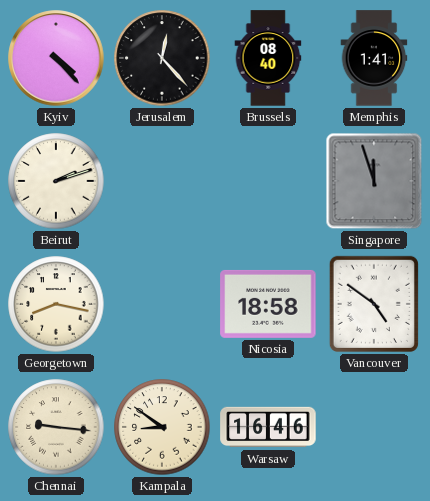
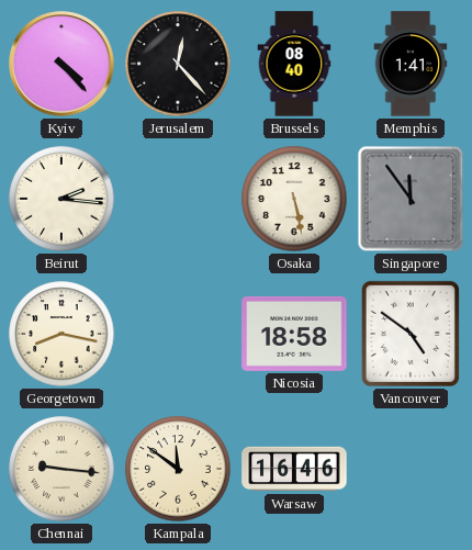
Beirut: 2:12 -> 2:16 (61, 199)
Osaka: none -> 5:28 (294, 199)
Singapore: 11:57 -> 11:54 (411, 199)
Kampala: 8:51 -> 11:51 (178, 469)
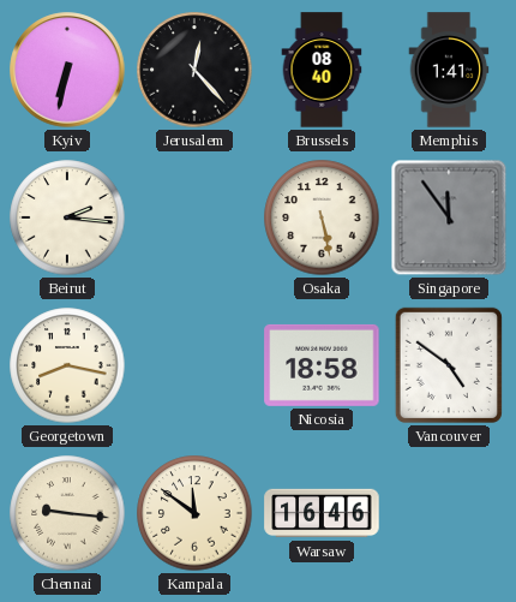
Kyiv: 4:23 -> 6:32 (67, 70)
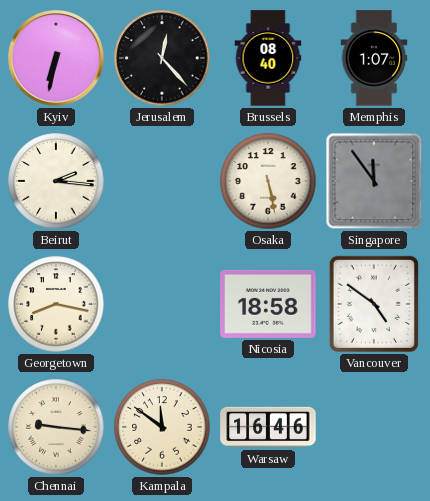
Memphis: 1:41 -> 1:07 (374, 58)
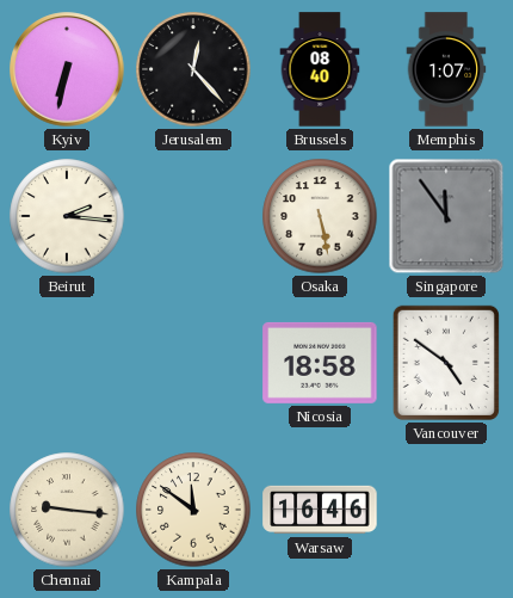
Georgetown: 8:17 -> none (56, 304)
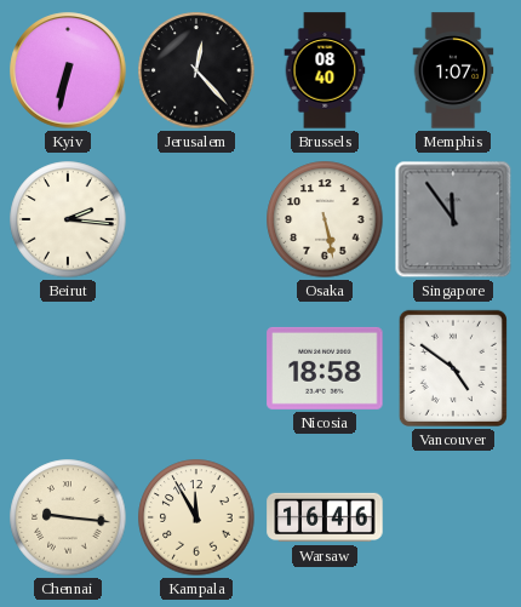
Kampala: 11:51 -> 11:55 (196, 517)
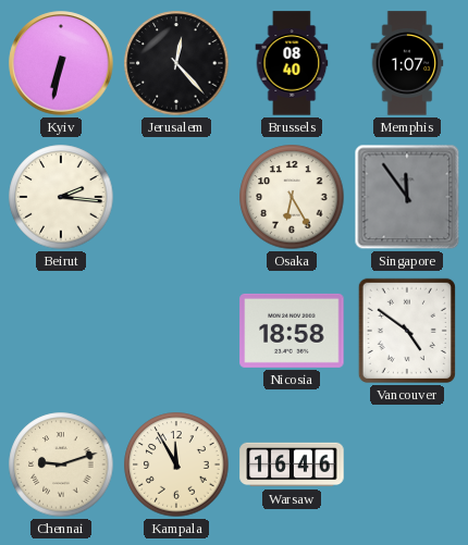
Osaka: 5:28 -> 6:25 (292, 197)
Chennai: 9:16 -> 9:12 (61, 465)
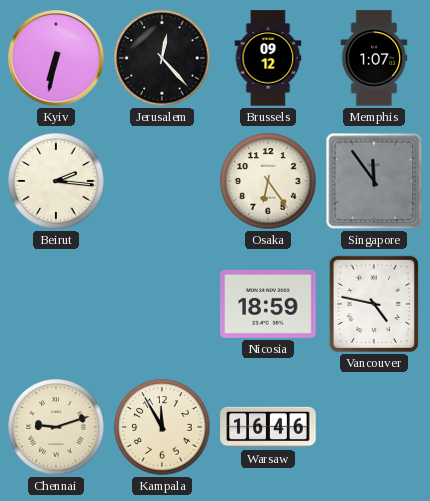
Brussels: 08:40 -> 09:12 (268, 58)
Osaka: 6:25 -> 6:24 (268, 181)
Nicosia: 18:58 -> 18:59 (268, 304)
Vancouver: 4:51 -> 4:47 (374, 304)
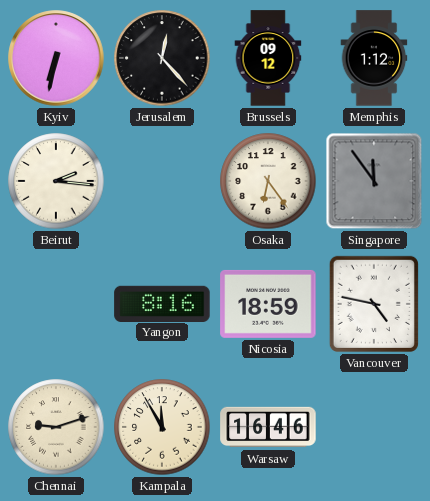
Memphis: 1:07 -> 1:12 (374, 58)
Yangon: none -> 8:16 (162, 303)
